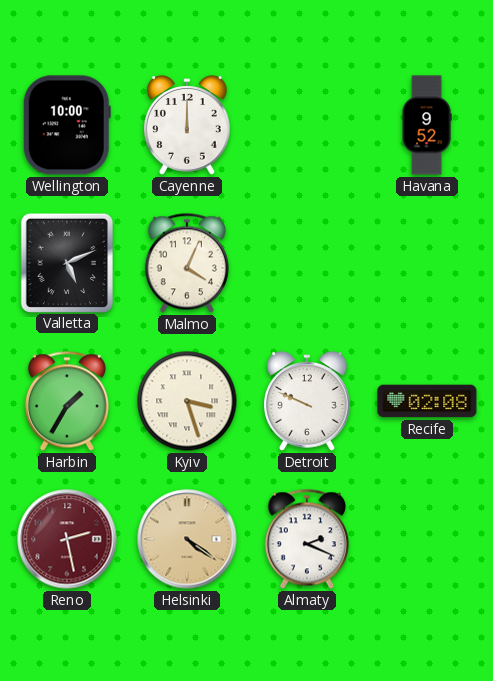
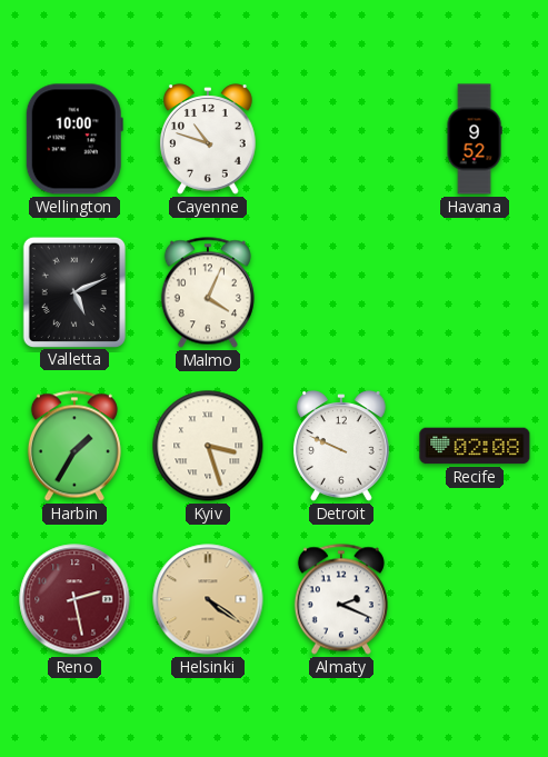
Cayenne: 12:00 -> 10:48 (209, 139)
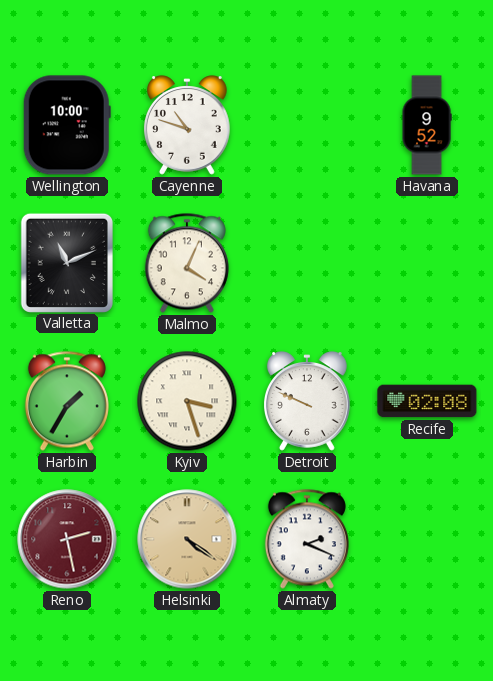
Valletta: 5:11 -> 11:11 (67, 262)
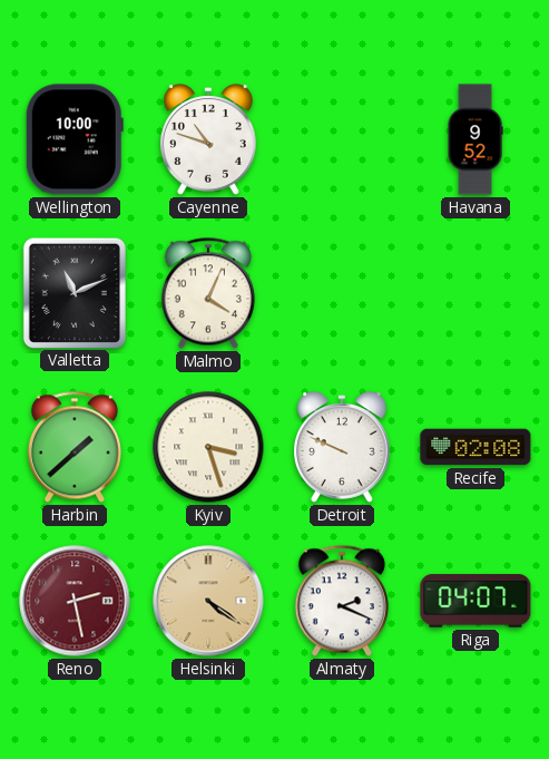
Harbin: 1:35 -> 1:38 (75, 447)
Riga: none -> 04:07 (476, 601)
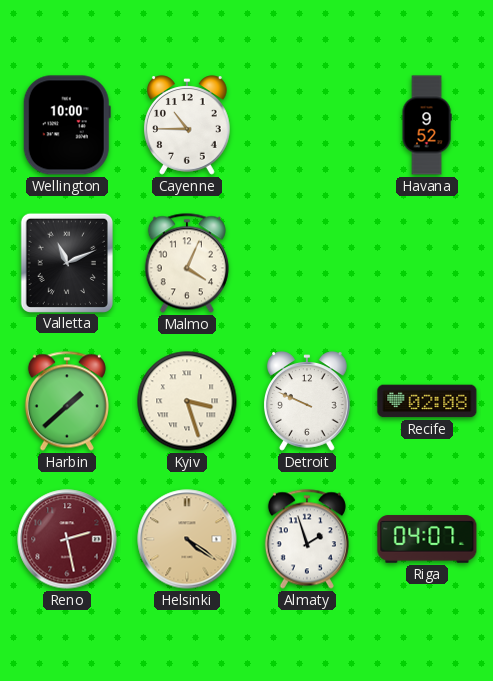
Cayenne: 10:48 -> 10:45 (188, 125)
Almaty: 2:19 -> 1:57 (307, 539)
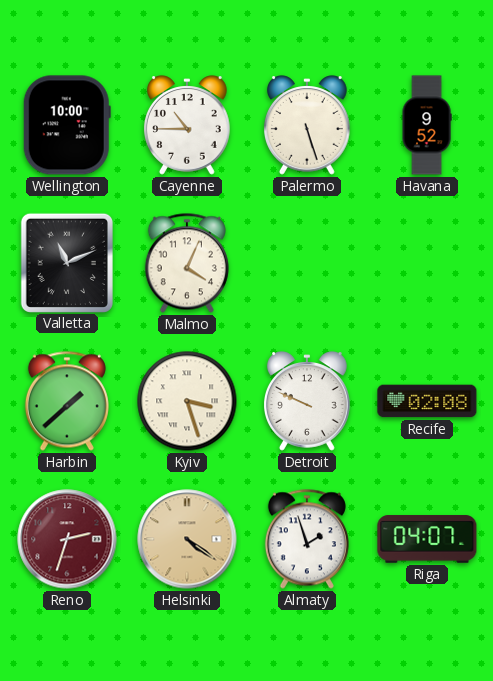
Palermo: none -> 5:27 (308, 125)
Reno: 2:28 -> 2:33 (67, 539)
